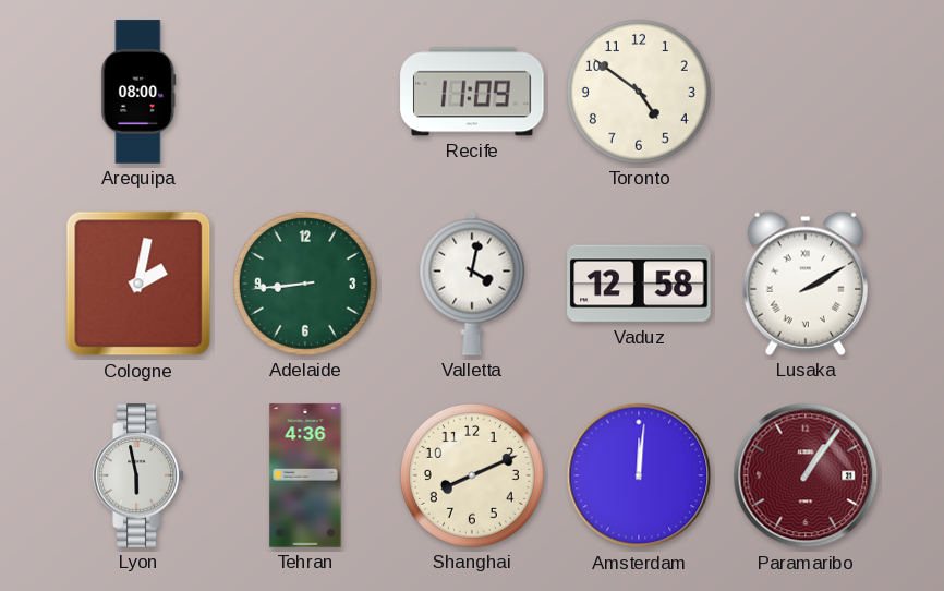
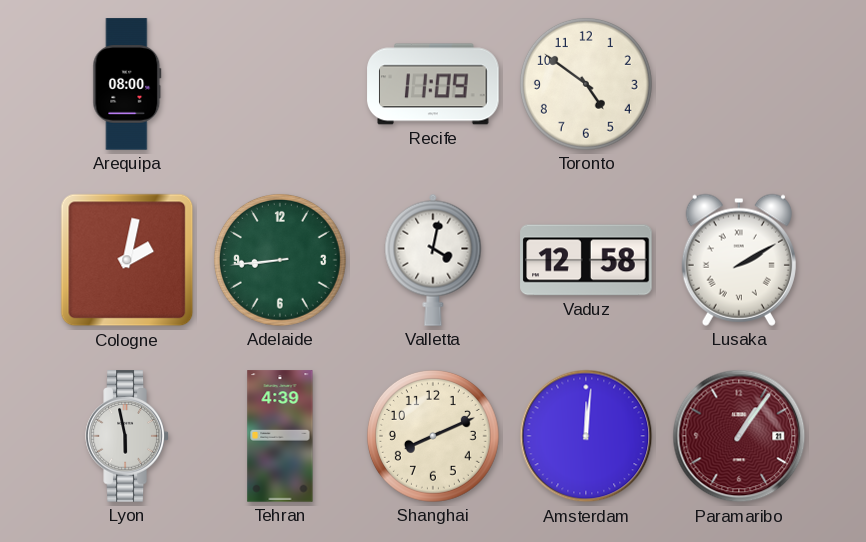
Tehran: 4:36 -> 4:39 (280, 436)
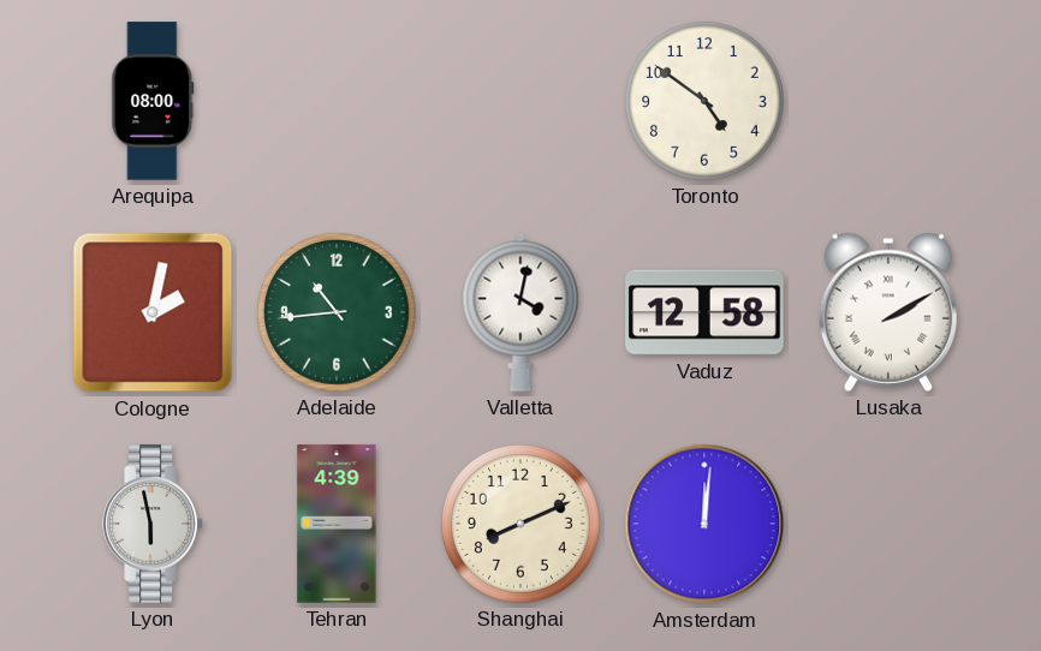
Recife: 11:09 -> none (433, 84)
Adelaide: 8:44 -> 10:44 (337, 312)
Paramaribo: 1:06 -> none (739, 436)
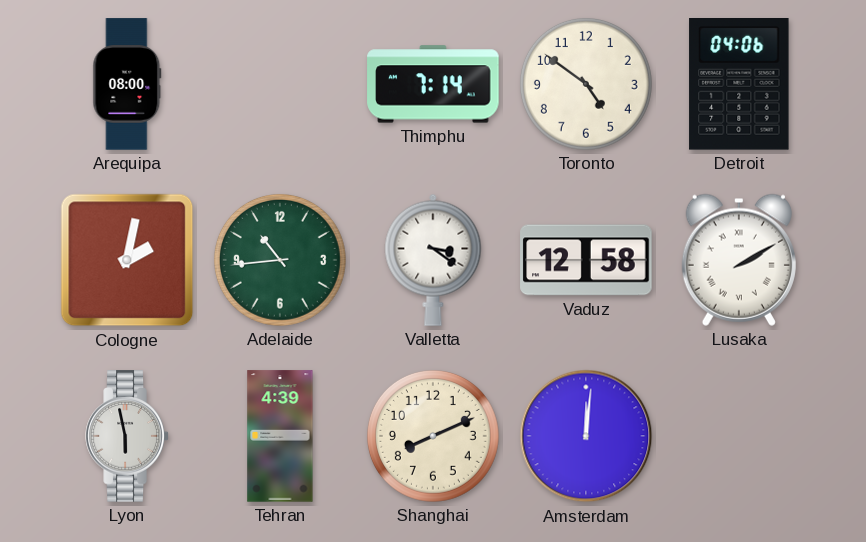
Thimphu: none -> 7:14 (433, 84)
Detroit: none -> 04:06 (739, 85)
Valletta: 4:02 -> 3:21 (433, 260)
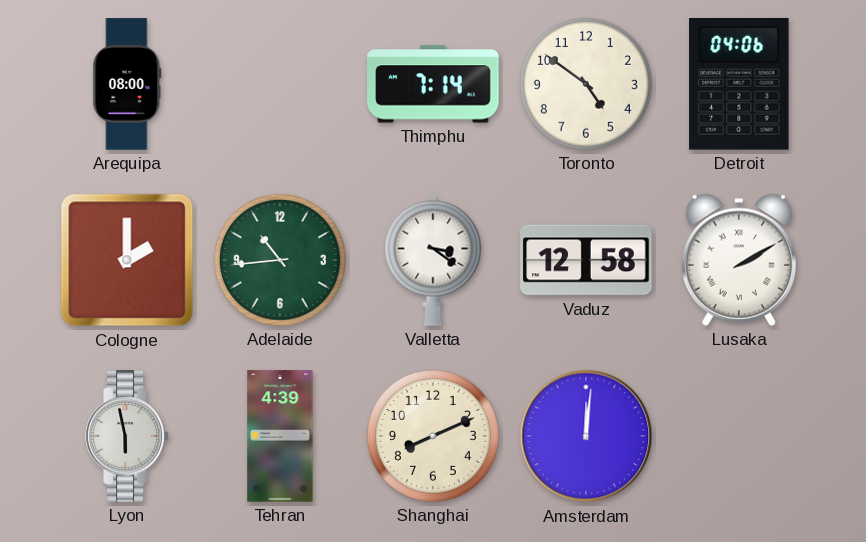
Cologne: 2:02 -> 2:00 (127, 260)
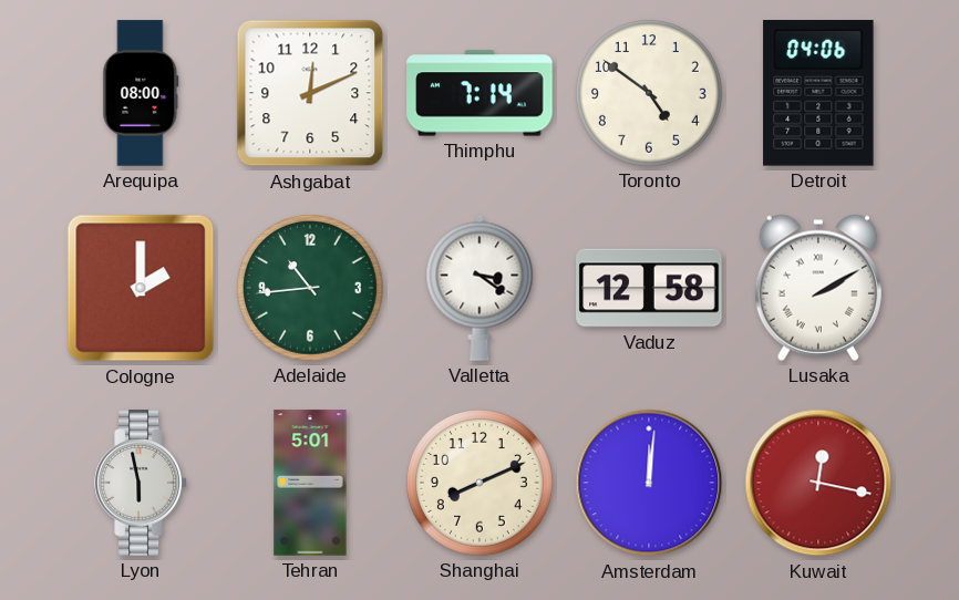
Ashgabat: none -> 12:11 (310, 93)
Tehran: 4:39 -> 5:01 (310, 483)
Kuwait: none -> 12:17 (818, 483)
